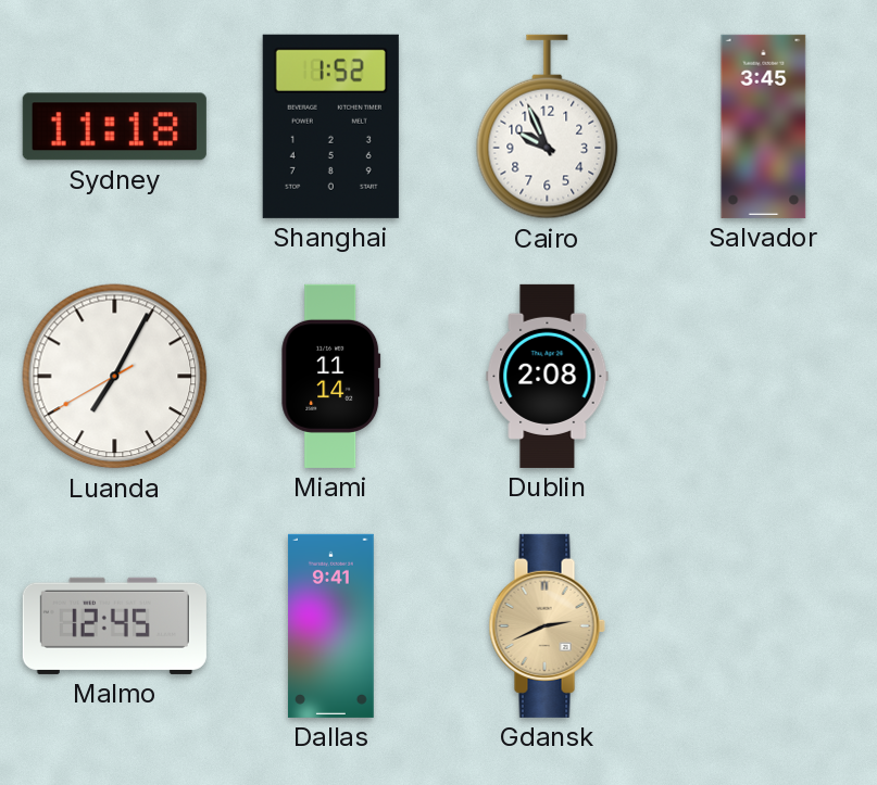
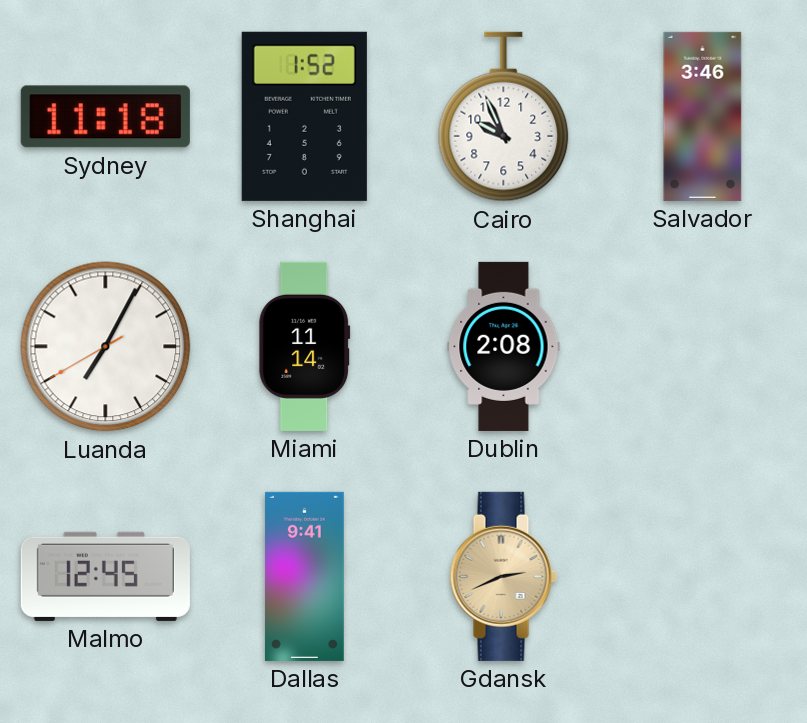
Salvador: 3:45 -> 3:46 (703, 116)
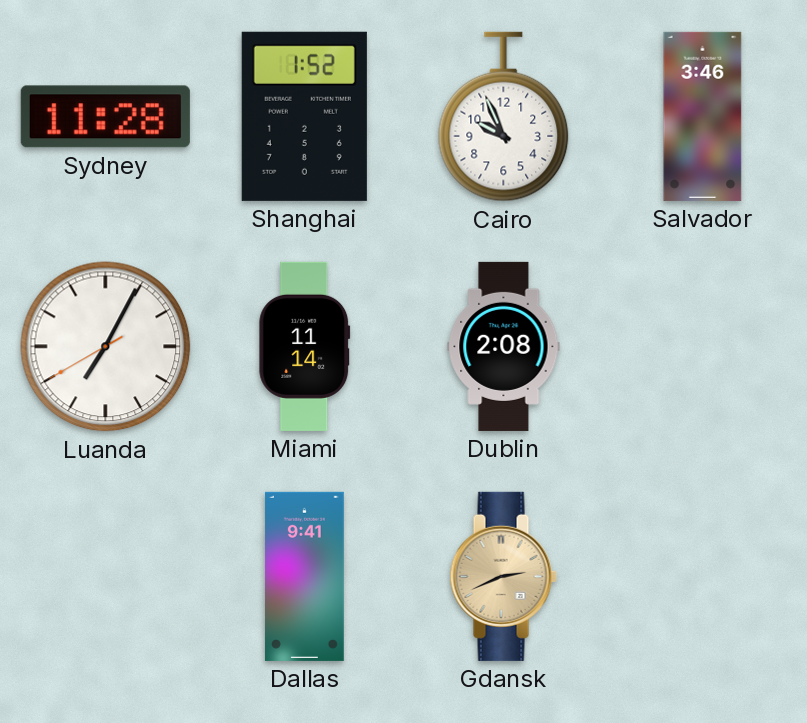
Sydney: 11:18 -> 11:28 (105, 117)
Malmo: 12:45 -> none (105, 576)
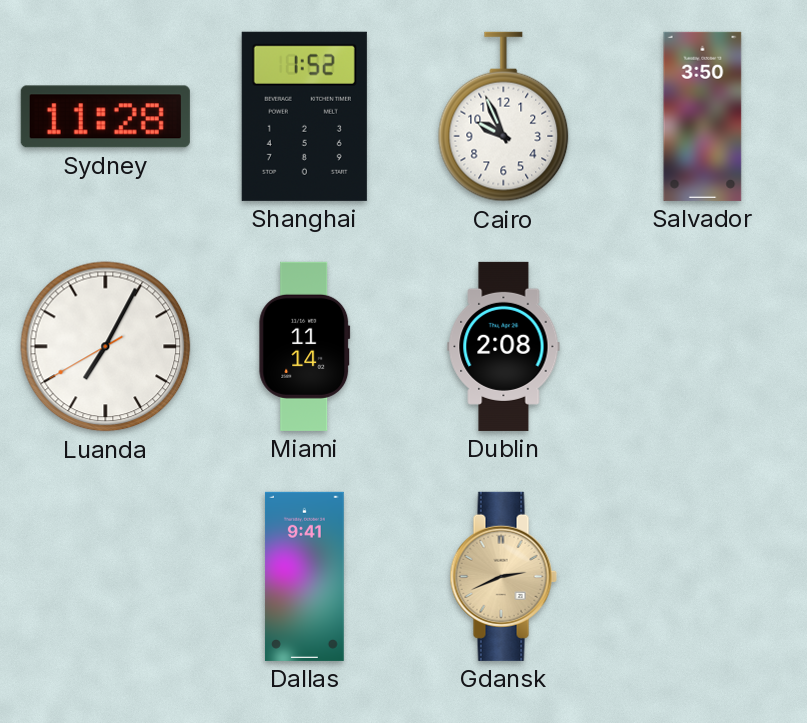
Salvador: 3:46 -> 3:50 (703, 116)
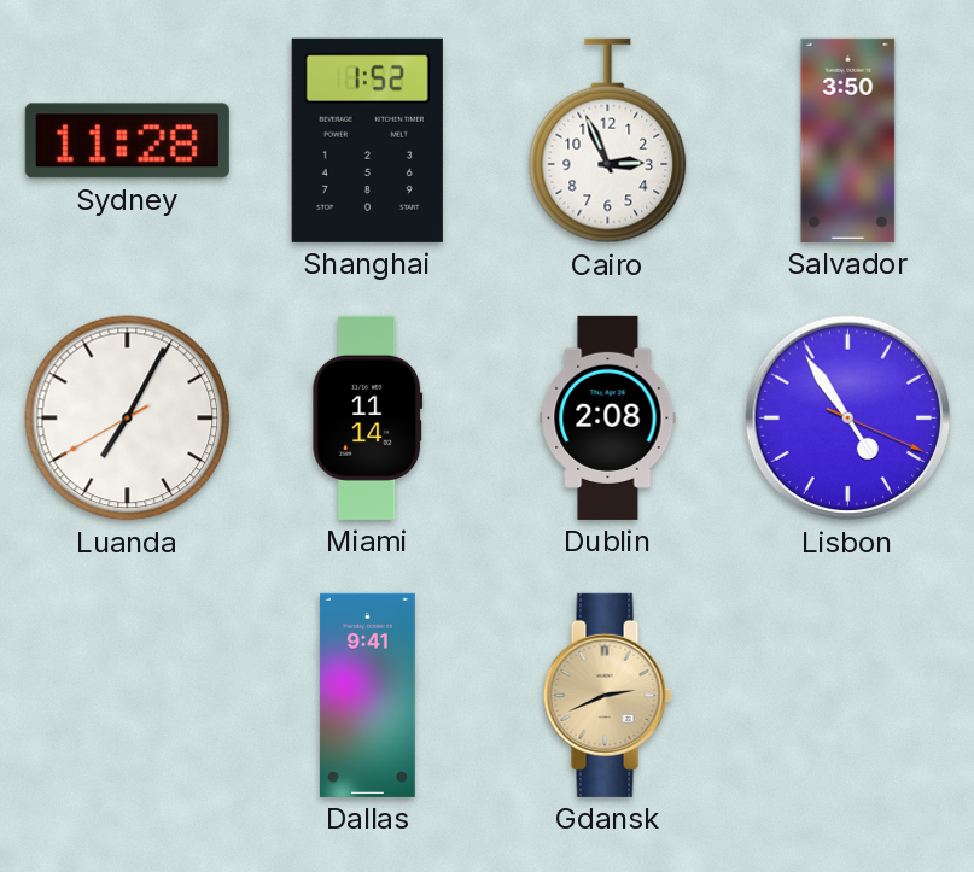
Cairo: 9:56 -> 2:56 (608, 141)
Lisbon: none -> 4:54 (848, 419)
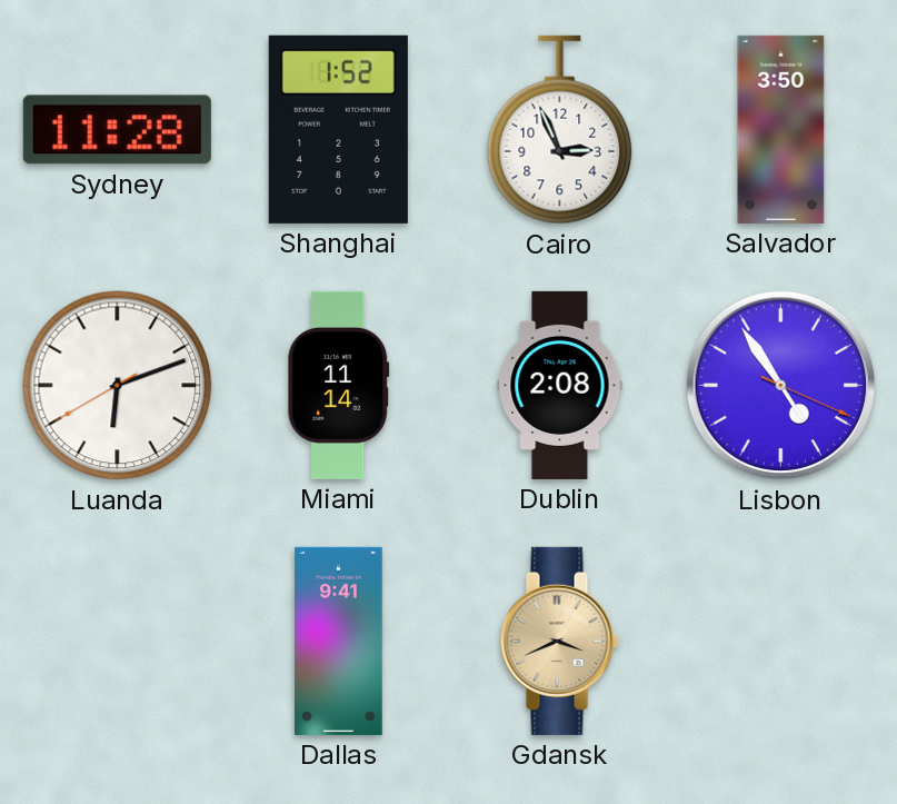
Luanda: 7:04 -> 6:11 (118, 386)
Gdansk: 2:41 -> 3:41 (559, 641)
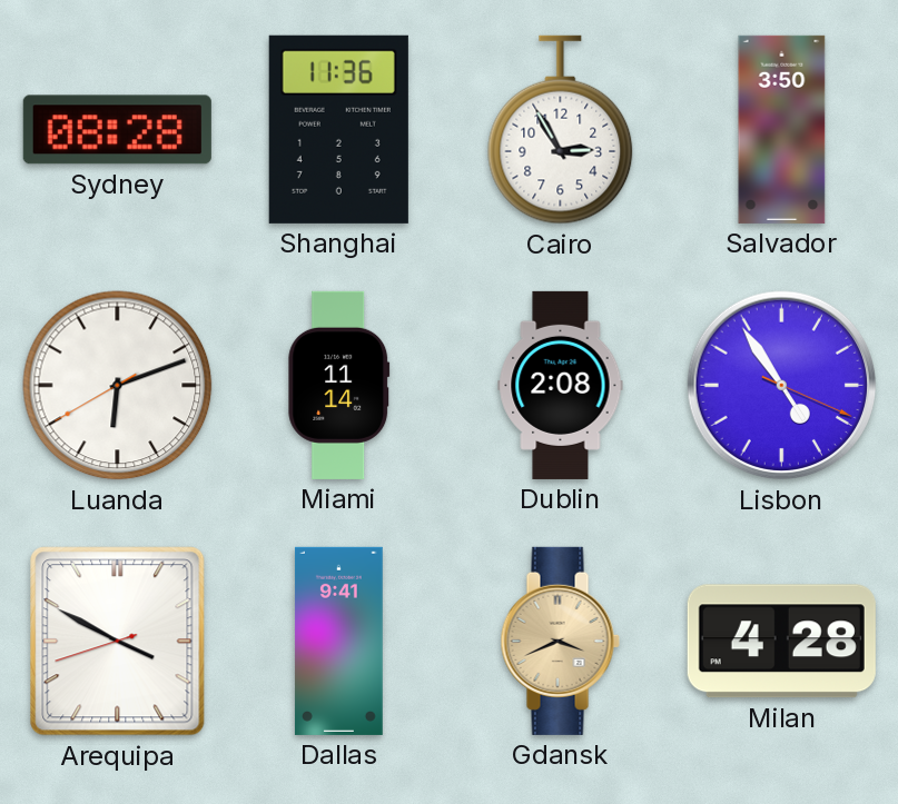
Sydney: 11:28 -> 08:28 (117, 130)
Shanghai: 1:52 -> 11:36 (338, 129)
Cairo: 2:56 -> 2:55 (561, 130)
Arequipa: none -> 3:49 (118, 642)
Milan: none -> 4:28 (781, 642)
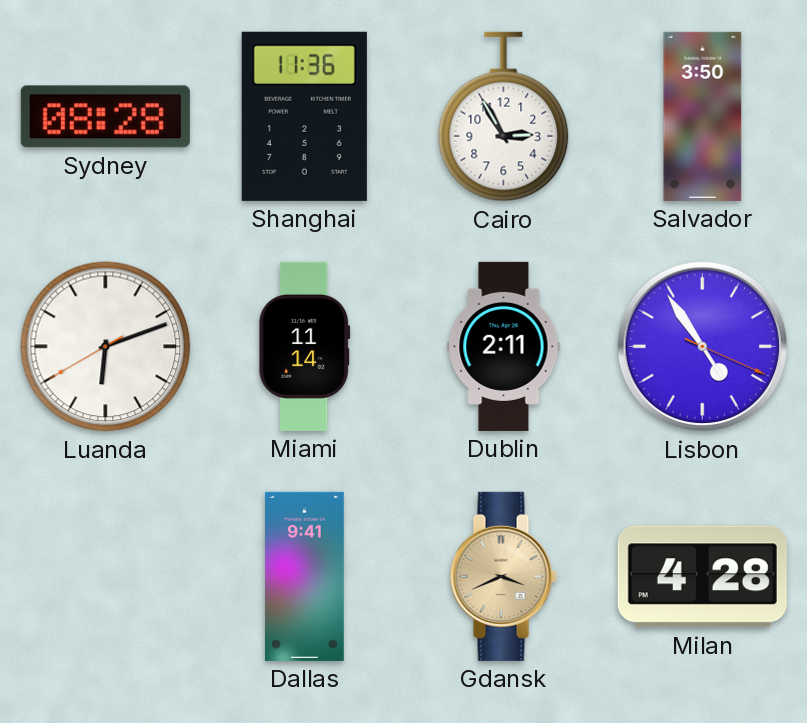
Dublin: 2:08 -> 2:11 (504, 346)
Arequipa: 3:49 -> none (118, 642)
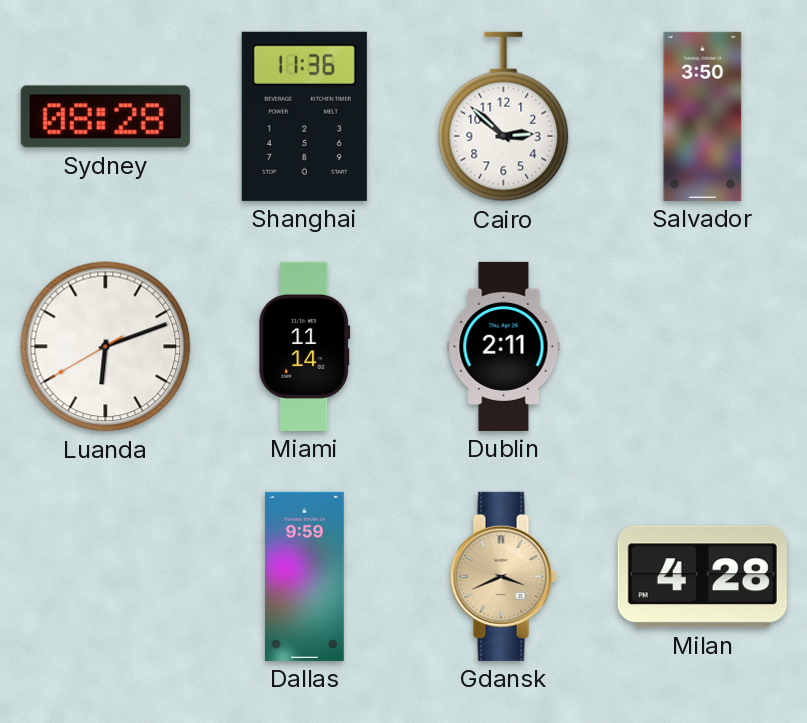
Cairo: 2:55 -> 2:52 (504, 117)
Lisbon: 4:54 -> none (703, 347)
Dallas: 9:41 -> 9:59 (305, 576)
